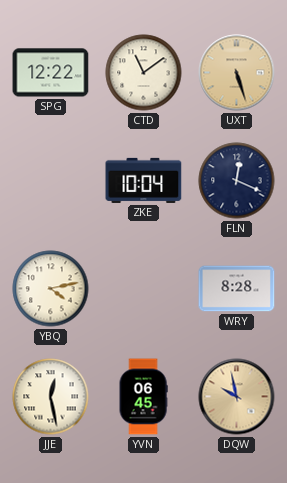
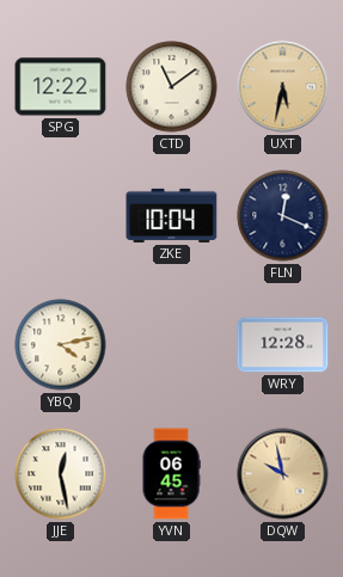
UXT: 5:27 -> 5:32 (283, 87)
WRY: 8:28 -> 12:28 (283, 345)
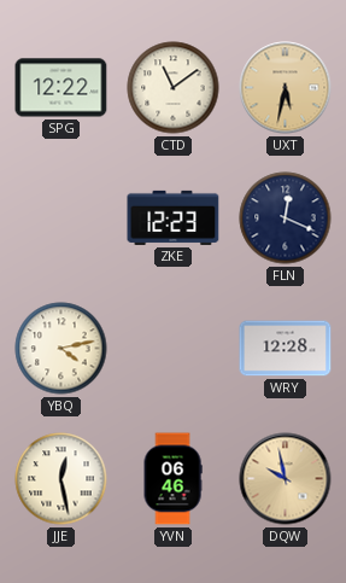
ZKE: 10:04 -> 12:23 (174, 217)
YVN: 06:45 -> 06:46 (172, 479)
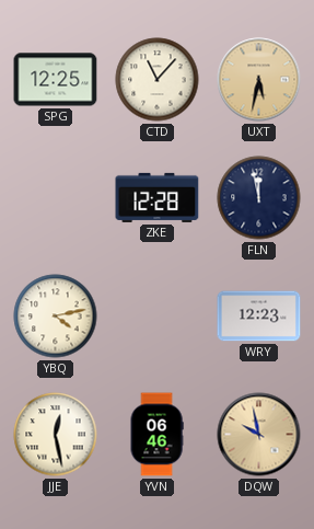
SPG: 12:22 -> 12:25 (56, 80)
CTD: 11:09 -> 11:07 (158, 80)
ZKE: 12:23 -> 12:28 (158, 197)
FLN: 12:19 -> 11:58 (259, 198)
WRY: 12:28 -> 12:23 (259, 317)
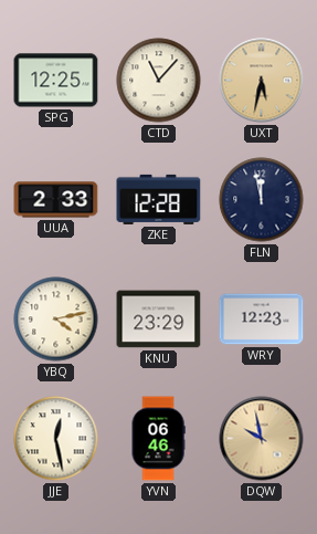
UUA: none -> 2:33 (56, 200)
KNU: none -> 23:29 (159, 320)
